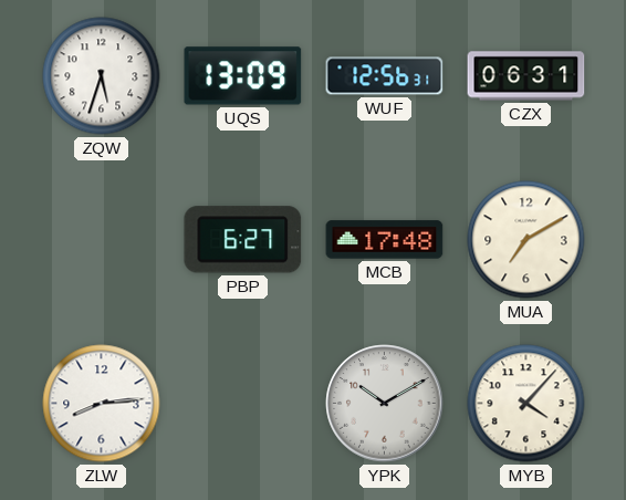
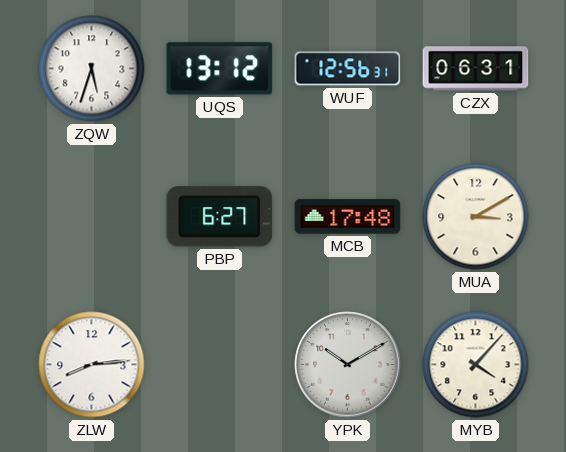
UQS: 13:09 -> 13:12 (220, 69)
MUA: 7:10 -> 3:10 (476, 217)
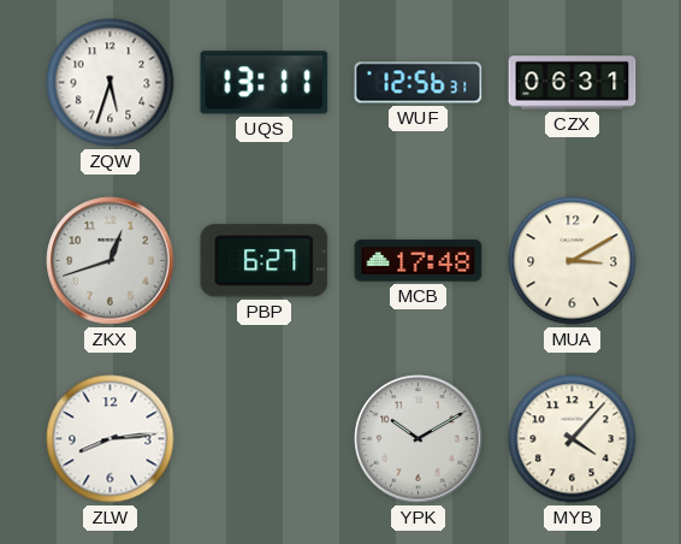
UQS: 13:12 -> 13:11 (265, 83)
ZKX: none -> 12:42 (111, 261)
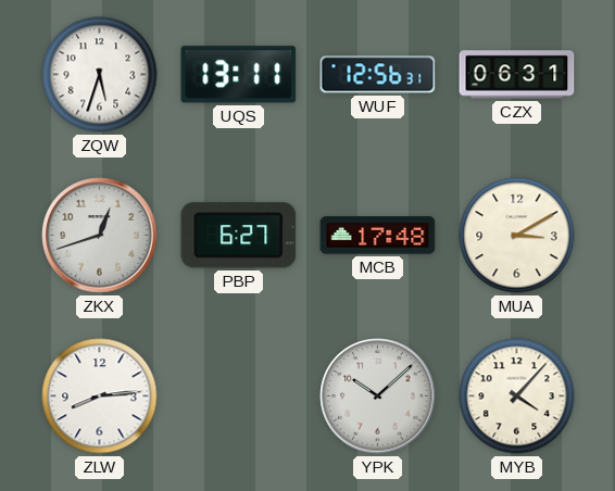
YPK: 10:10 -> 10:08 (378, 396)
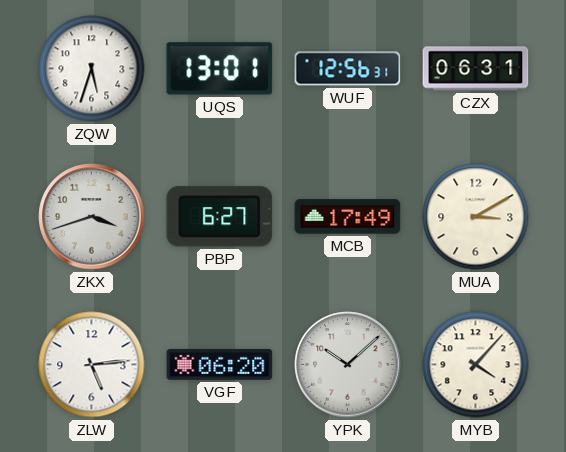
UQS: 13:11 -> 13:01 (220, 69)
ZKX: 12:42 -> 3:42 (92, 217)
MCB: 17:48 -> 17:49 (348, 217)
ZLW: 8:14 -> 5:14 (92, 365)
VGF: none -> 06:20 (220, 364)
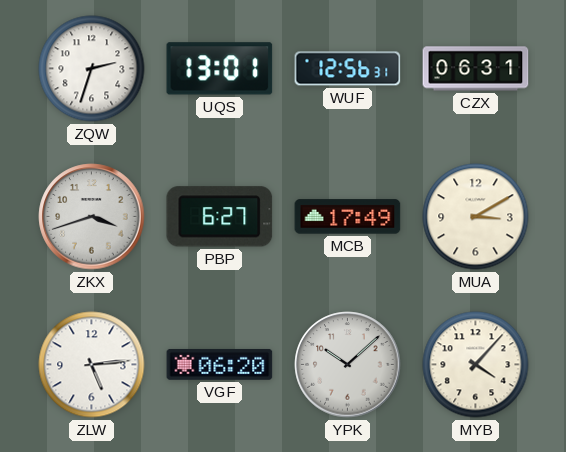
ZQW: 5:33 -> 2:33 (92, 69)
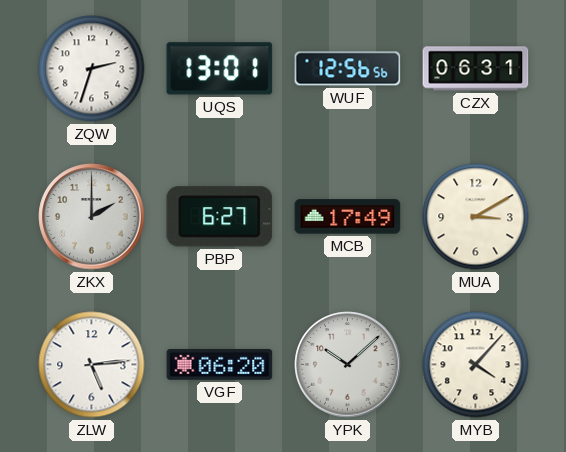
WUF: 12:56:31 -> 12:56:56 (348, 69)
ZKX: 3:42 -> 2:00 (92, 217)
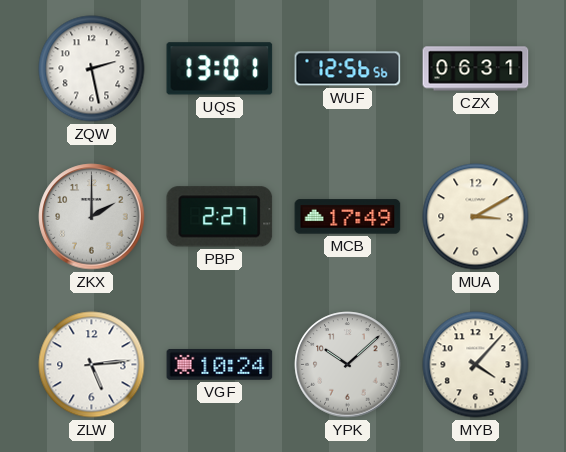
ZQW: 2:33 -> 2:28 (92, 69)
PBP: 6:27 -> 2:27 (220, 217)
VGF: 06:20 -> 10:24 (220, 364)
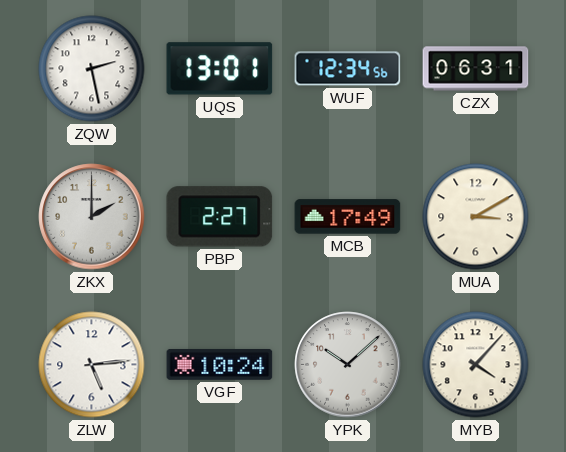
WUF: 12:56 -> 12:34 (348, 69)
